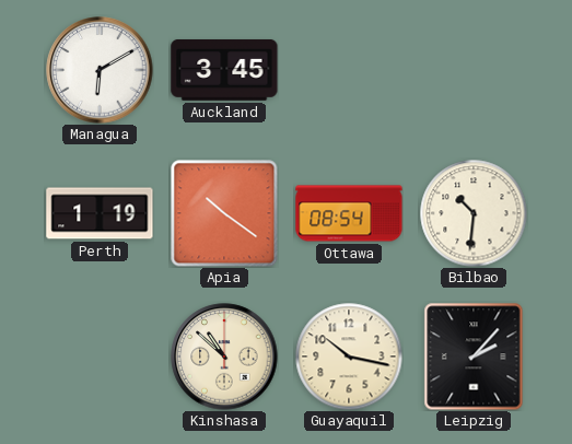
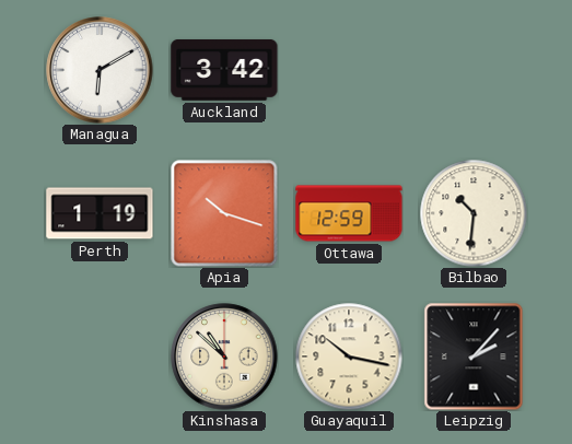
Auckland: 3:45 -> 3:42 (224, 70)
Apia: 10:21 -> 10:18 (224, 213)
Ottawa: 08:54 -> 12:59 (349, 213)
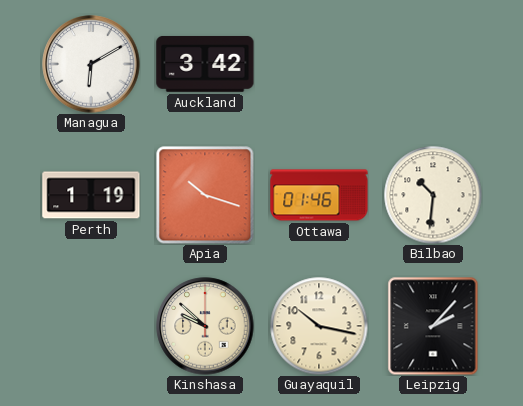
Ottawa: 12:59 -> 01:46 (319, 195)
Kinshasa: 10:52 -> 9:52 (205, 326)
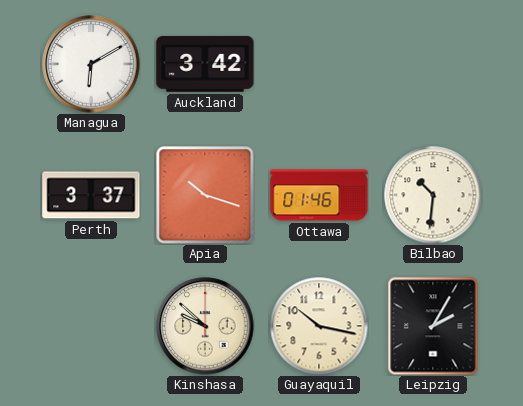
Perth: 1:19 -> 3:37 (91, 195)
Leipzig: 2:07 -> 2:05 (433, 326)
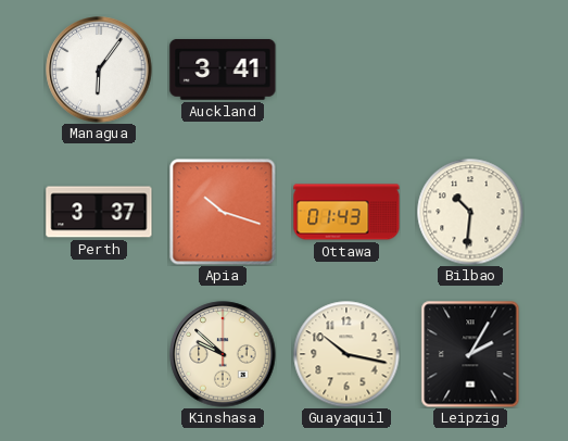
Managua: 6:10 -> 6:06 (99, 70)
Auckland: 3:42 -> 3:41 (223, 70)
Ottawa: 01:46 -> 01:43 (346, 212)
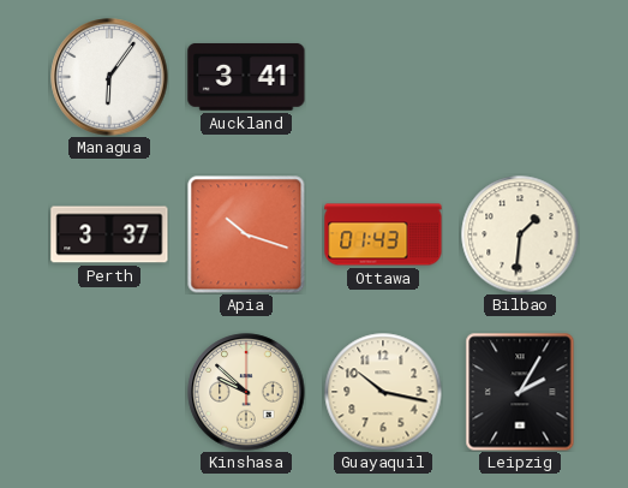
Bilbao: 10:31 -> 1:31 (520, 234)
